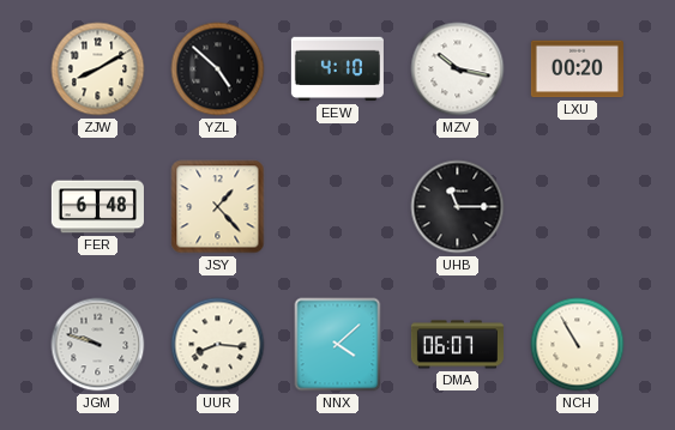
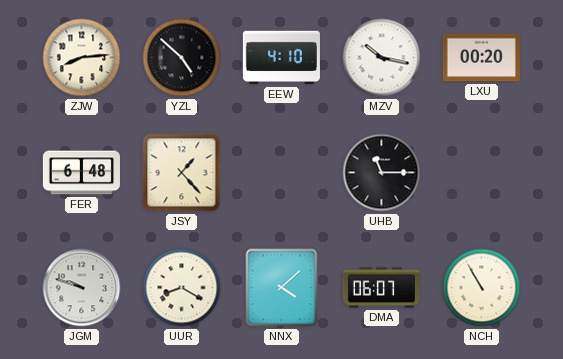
ZJW: 8:10 -> 8:14 (82, 58)
UUR: 8:16 -> 8:20 (182, 288)
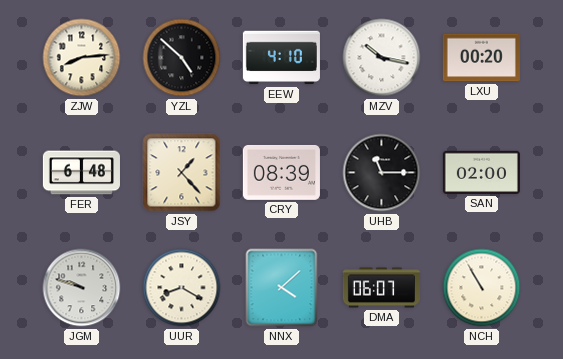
CRY: none -> 08:39 (281, 172)
SAN: none -> 02:00 (481, 172)
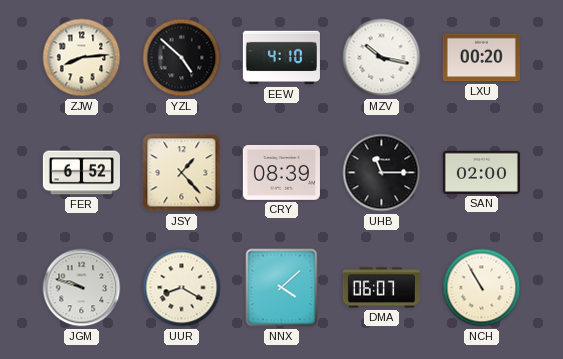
FER: 6:48 -> 6:52 (81, 173)
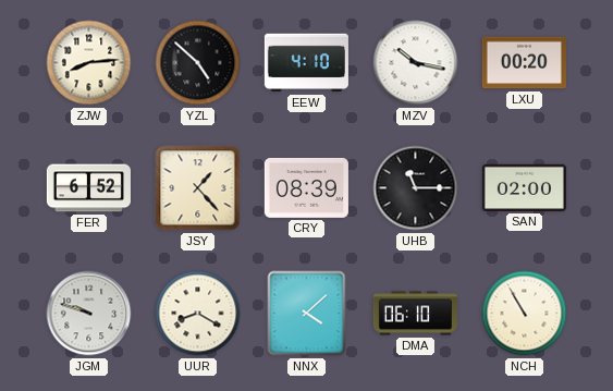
DMA: 06:07 -> 06:10 (415, 314)
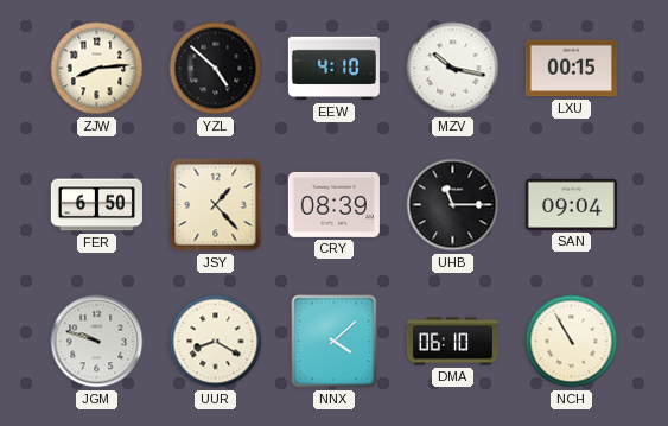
LXU: 00:20 -> 00:15 (571, 69)
FER: 6:52 -> 6:50 (96, 205)
SAN: 02:00 -> 09:04 (571, 204)
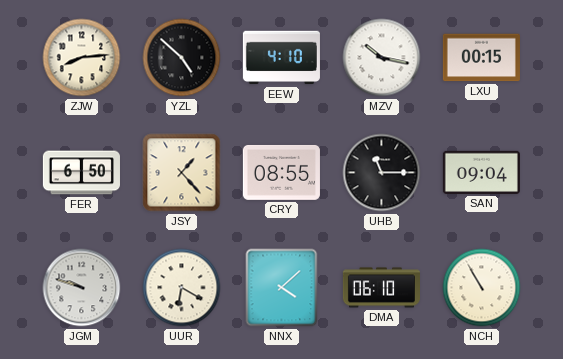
CRY: 08:39 -> 08:55 (281, 172)
UUR: 8:20 -> 6:20 (182, 288)
